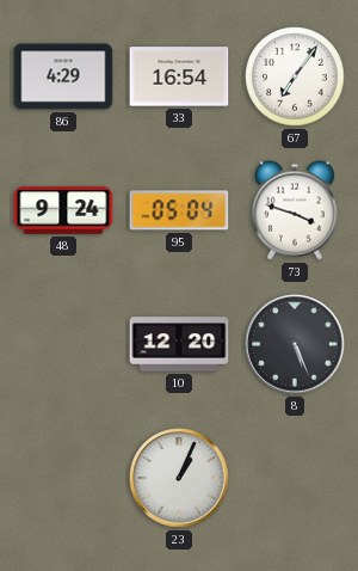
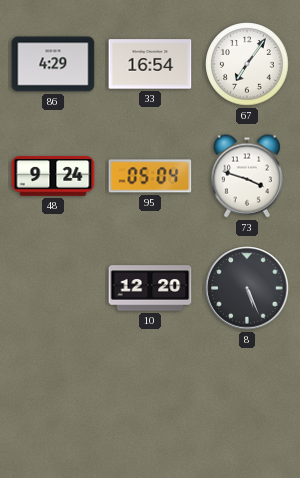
23: 1:04 -> none (179, 478)
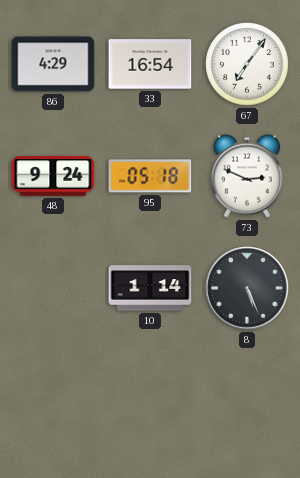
95: 05:04 -> 05:18 (150, 176)
73: 3:48 -> 2:49 (247, 176)
10: 12:20 -> 1:14 (150, 288)
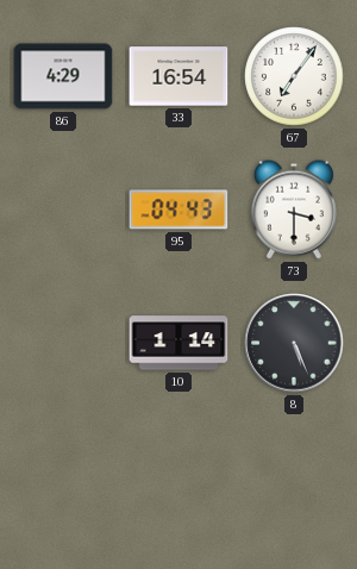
48: 9:24 -> none (53, 176)
95: 05:18 -> 04:43 (178, 210)
73: 2:49 -> 3:30 (294, 210)
